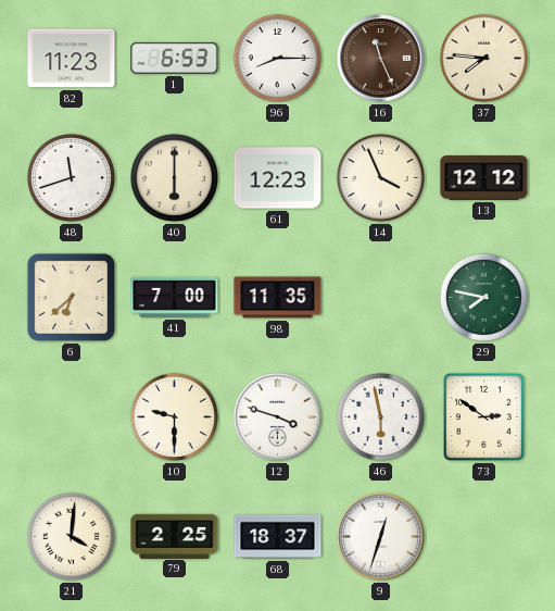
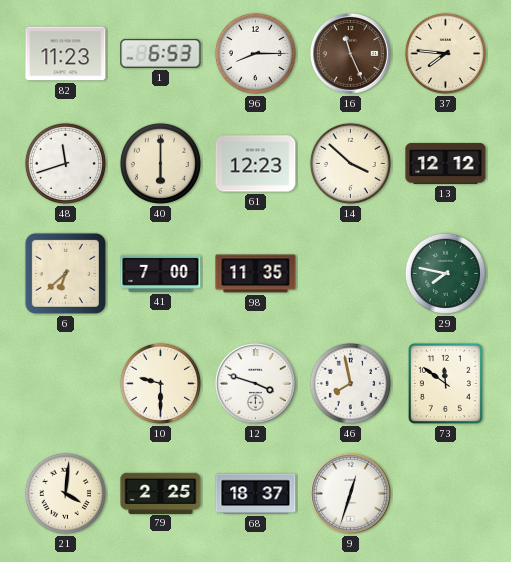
14: 3:56 -> 3:52 (350, 163)
46: 5:58 -> 7:58 (350, 383)
73: 2:51 -> 11:51 (445, 383)
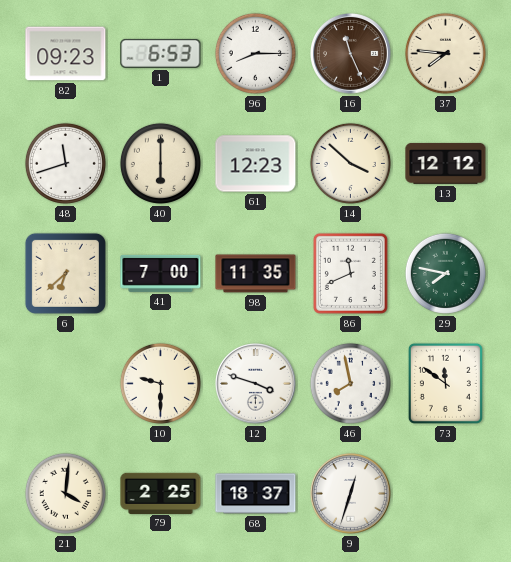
82: 11:23 -> 09:23 (66, 54)
86: none -> 11:41 (350, 273)
